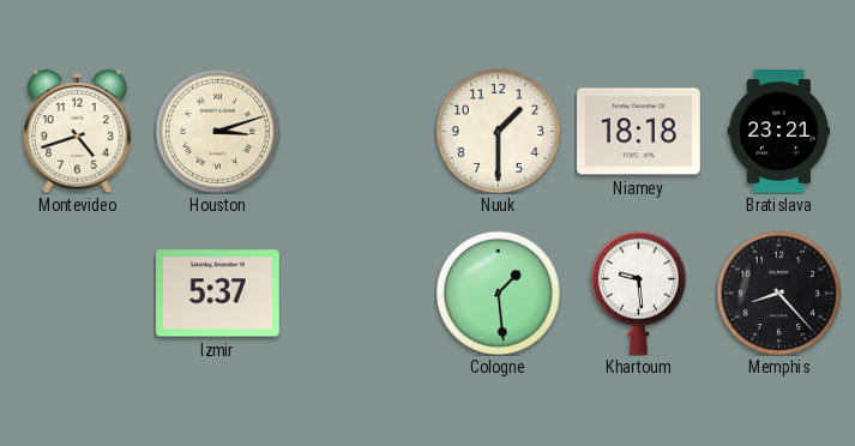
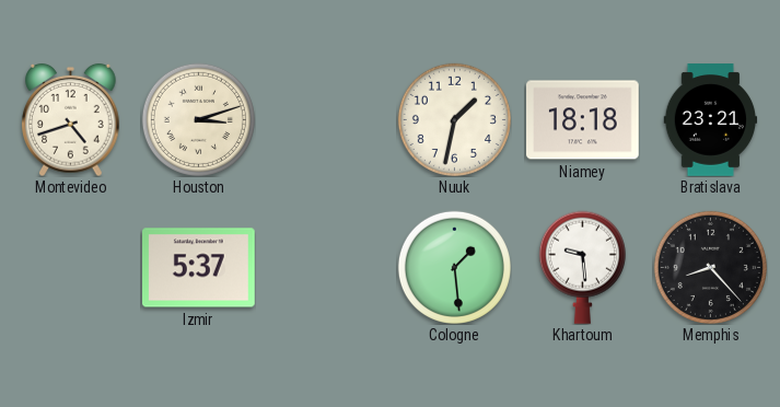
Nuuk: 1:30 -> 1:32 (454, 119)
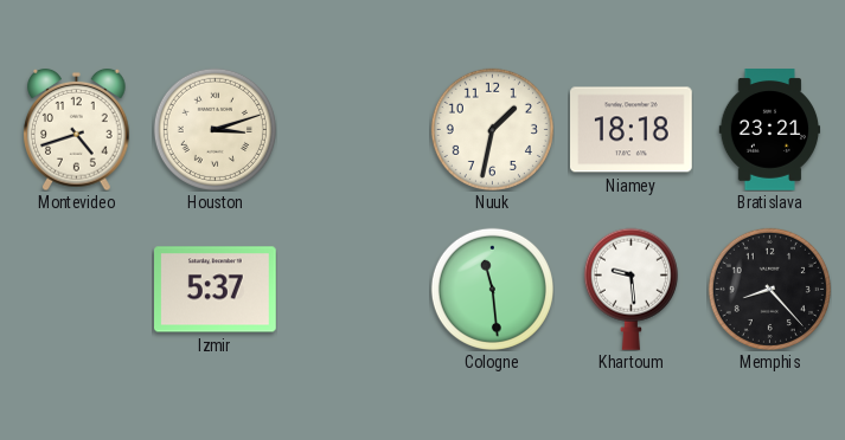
Cologne: 1:29 -> 11:29 (492, 289)
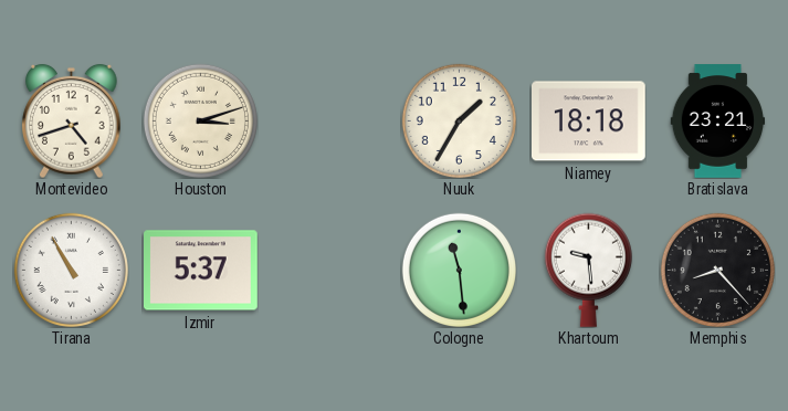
Nuuk: 1:32 -> 1:35 (459, 120)
Tirana: none -> 10:55 (71, 270)
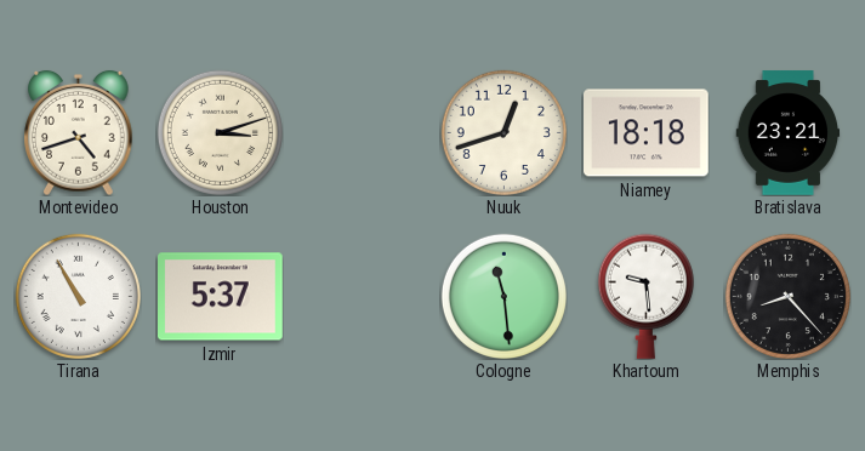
Nuuk: 1:35 -> 12:42 (503, 132)
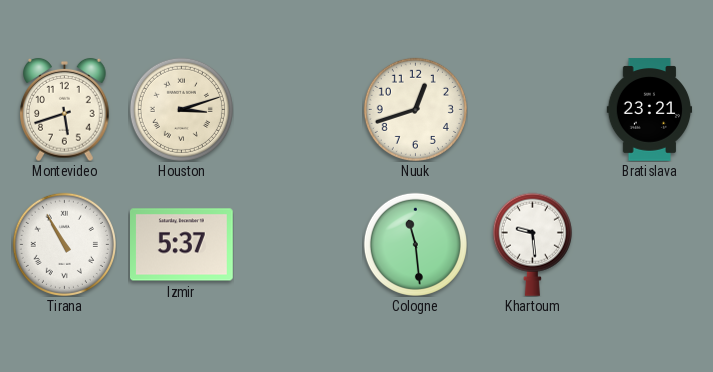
Montevideo: 4:42 -> 5:42 (65, 109)
Niamey: 18:18 -> none (647, 133)
Memphis: 8:23 -> none (787, 296)
